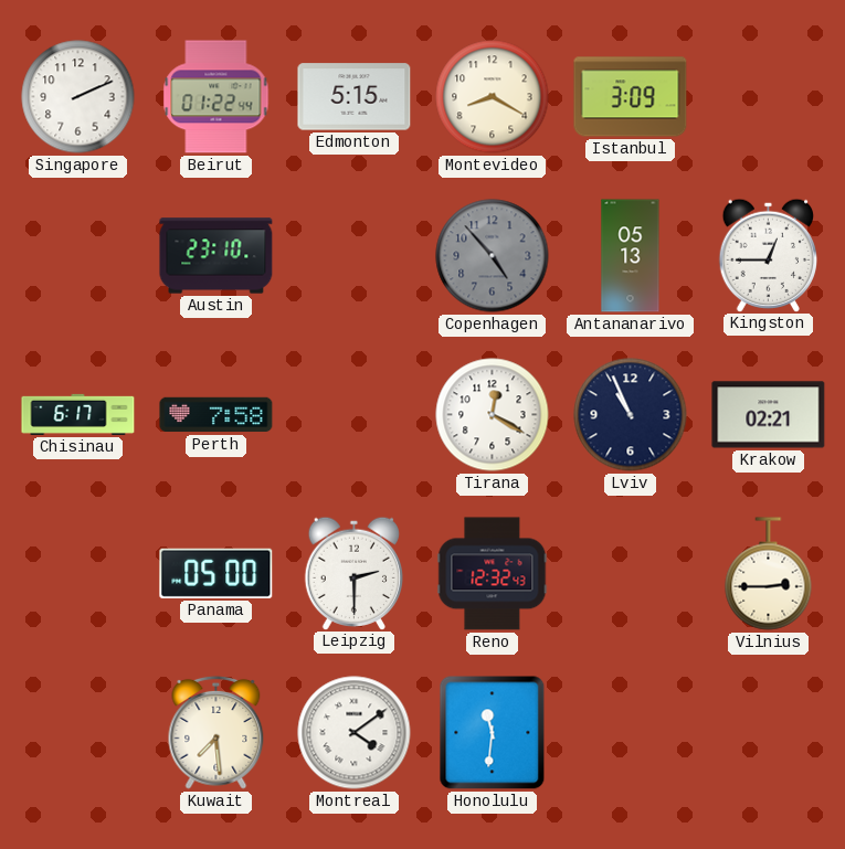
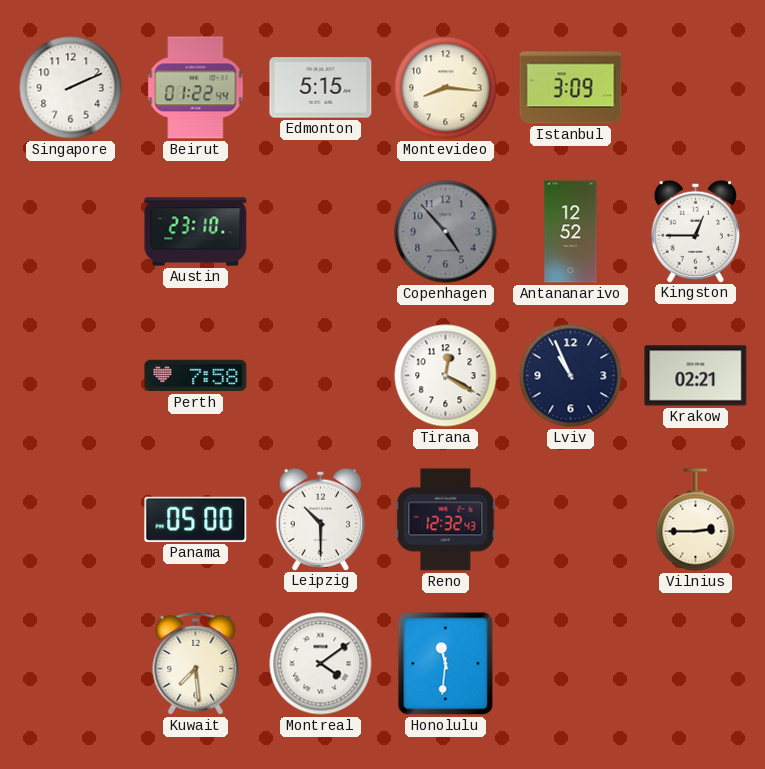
Montevideo: 8:20 -> 8:16 (446, 88)
Antananarivo: 05:13 -> 12:52 (571, 232)
Chisinau: 6:17 -> none (78, 414)
Leipzig: 2:30 -> 10:30 (320, 519)
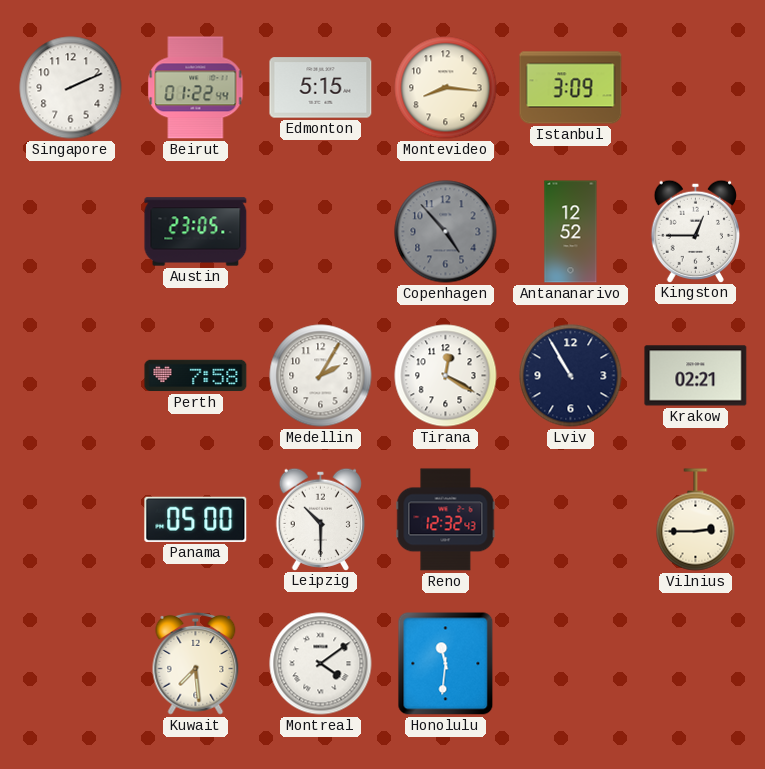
Austin: 23:10 -> 23:05 (196, 232)
Medellin: none -> 2:05 (321, 376)
Lviv: 10:56 -> 10:55 (571, 376)
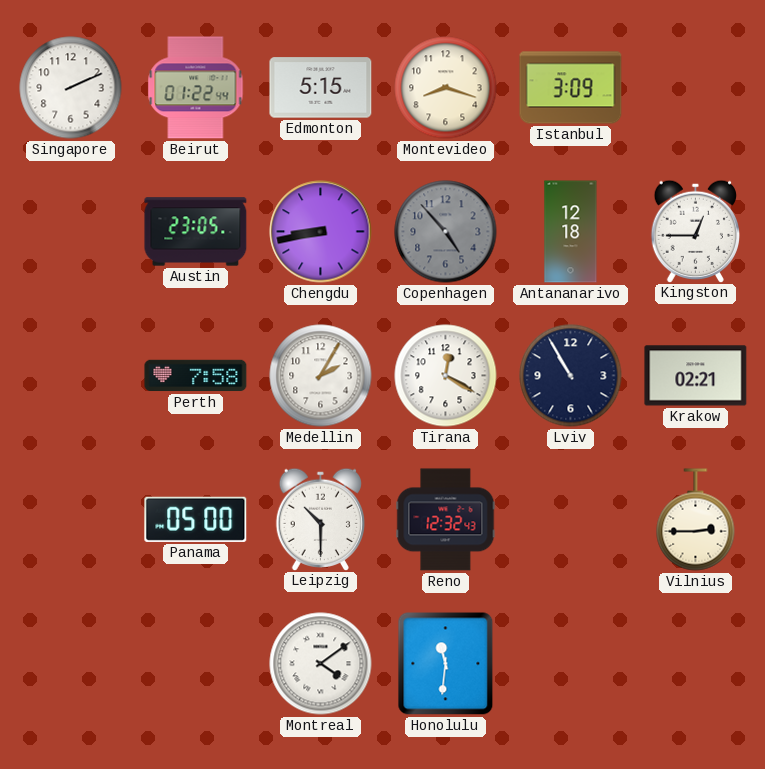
Montevideo: 8:16 -> 8:18 (446, 88)
Chengdu: none -> 8:43 (321, 232)
Antananarivo: 12:52 -> 12:18 (571, 232)
Kuwait: 7:29 -> none (196, 663)
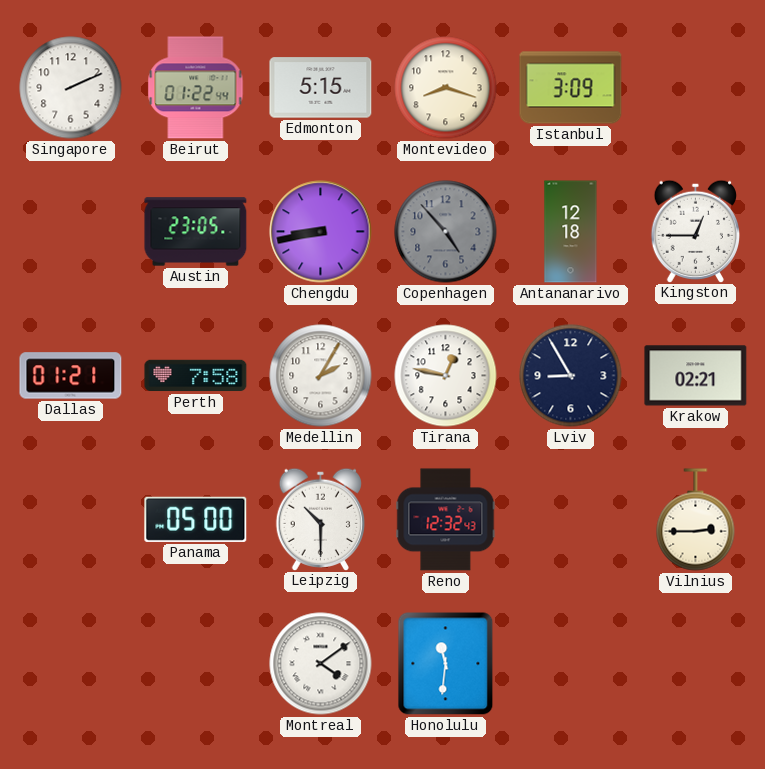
Dallas: none -> 01:21 (71, 376)
Tirana: 12:20 -> 12:47 (446, 376)
Lviv: 10:55 -> 8:55 (571, 376)
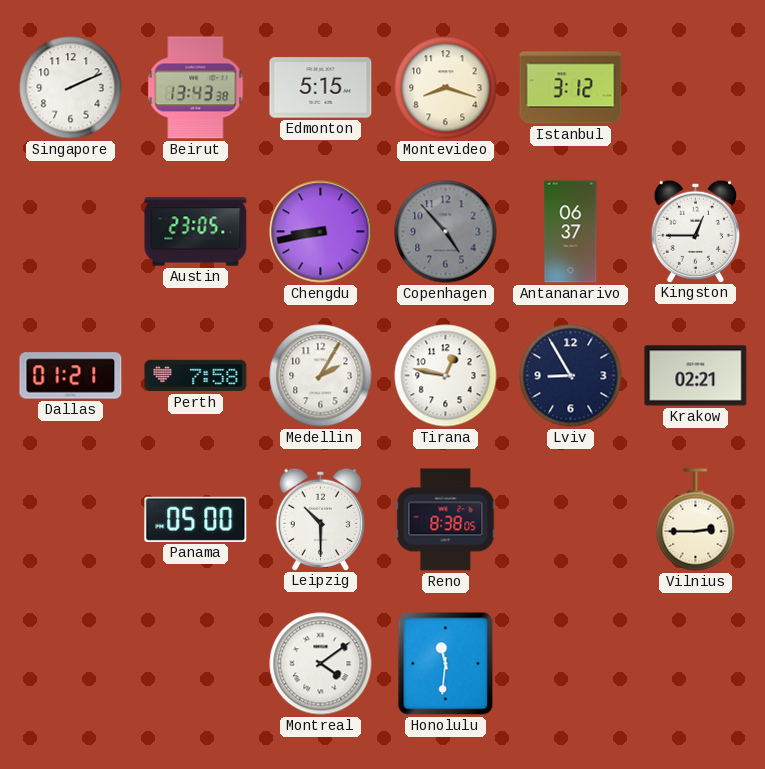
Beirut: 01:22 -> 13:43 (196, 88)
Istanbul: 3:09 -> 3:12 (571, 88)
Antananarivo: 12:18 -> 06:37 (571, 232)
Reno: 12:32 -> 8:38 (446, 520)
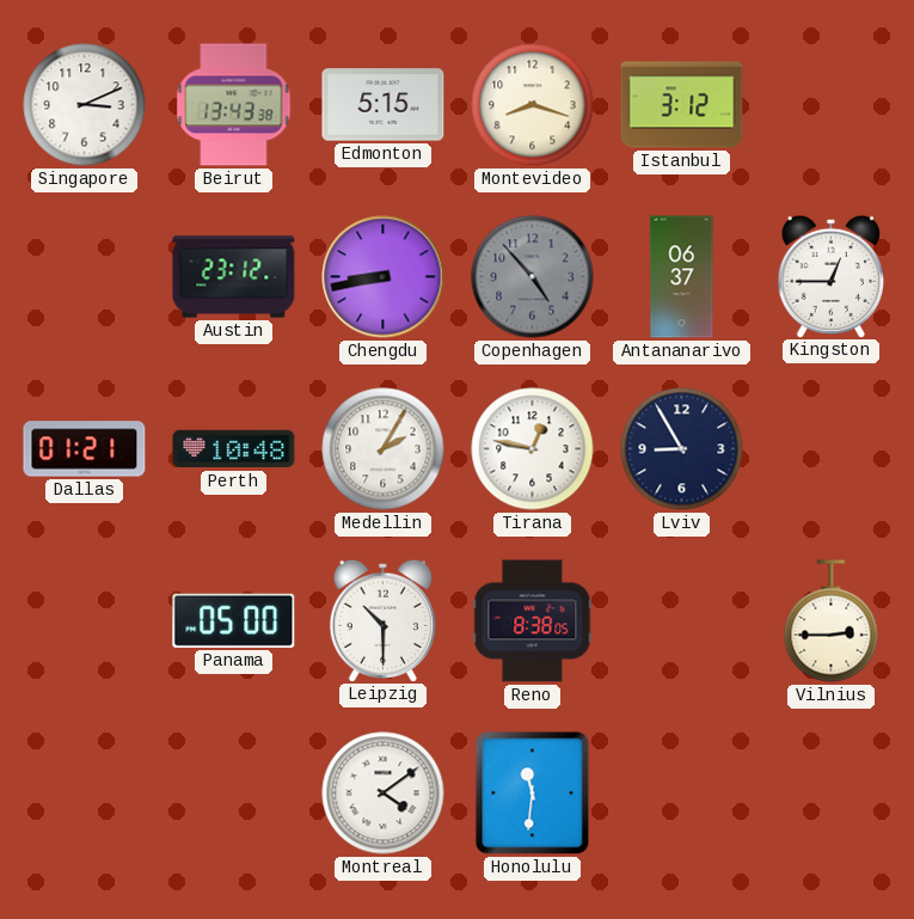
Singapore: 2:11 -> 3:11 (85, 105)
Austin: 23:05 -> 23:12 (234, 277)
Perth: 7:58 -> 10:48 (234, 449)
Krakow: 02:21 -> none (696, 376)
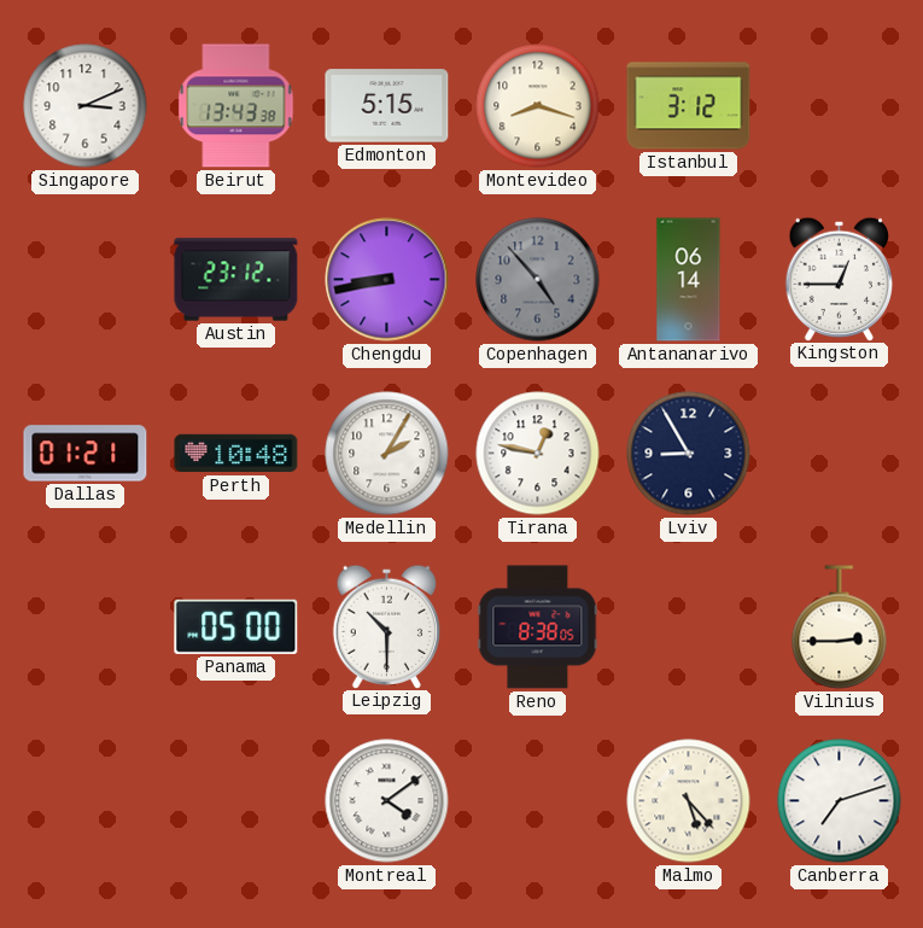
Antananarivo: 06:37 -> 06:14 (689, 280)
Honolulu: 11:31 -> none (533, 794)
Malmo: none -> 5:23 (689, 801)
Canberra: none -> 7:12 (840, 801)
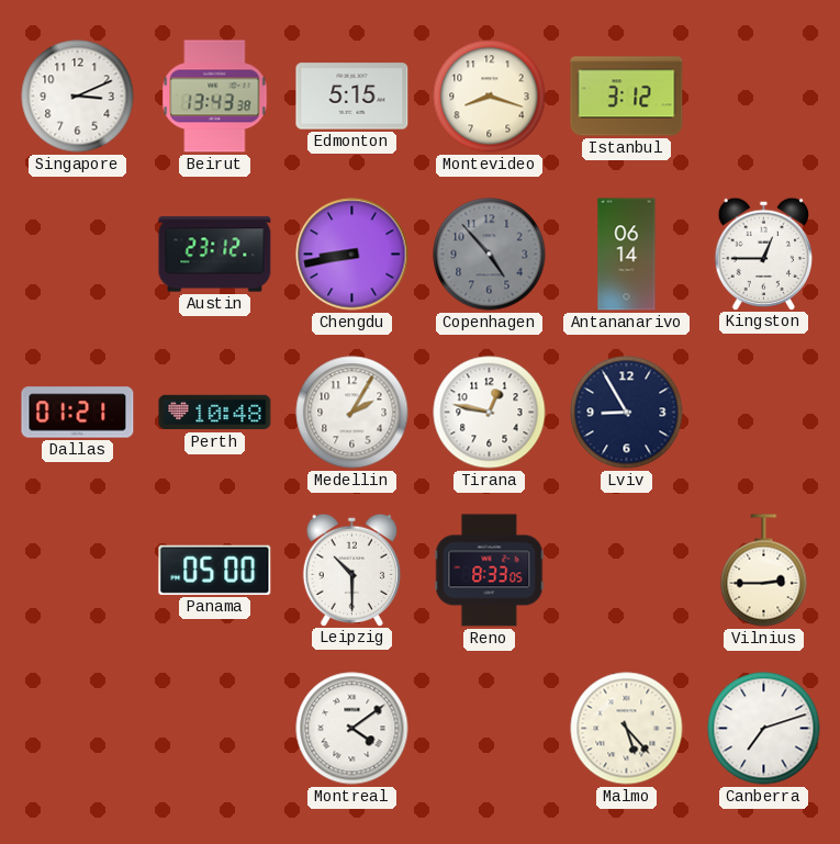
Reno: 8:38 -> 8:33 (490, 571)
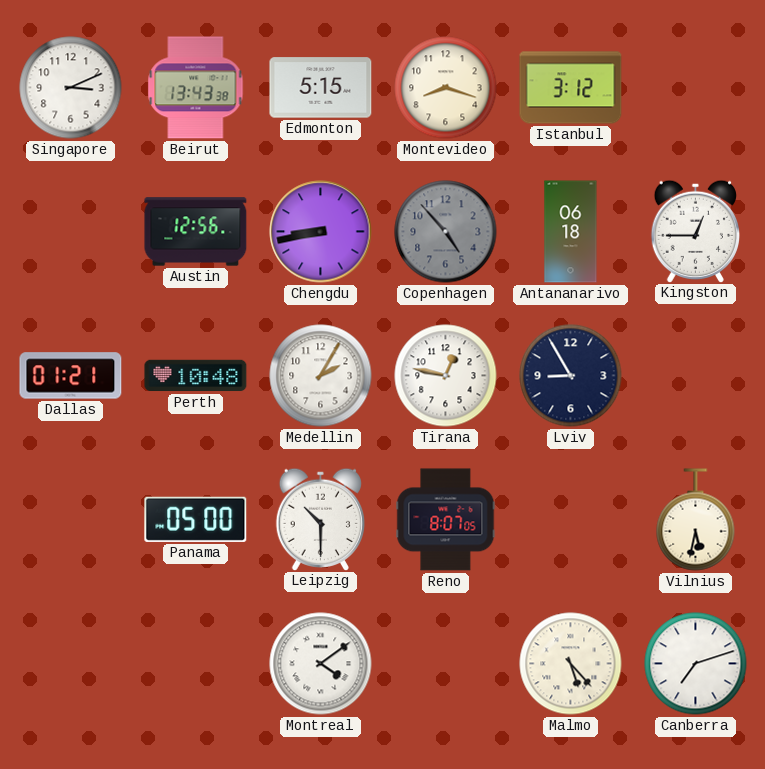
Austin: 23:12 -> 12:56 (196, 232)
Antananarivo: 06:14 -> 06:18 (571, 232)
Reno: 8:33 -> 8:07 (446, 520)
Vilnius: 2:45 -> 5:32 (696, 520)
